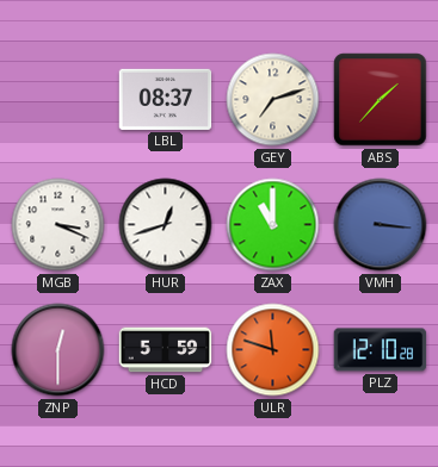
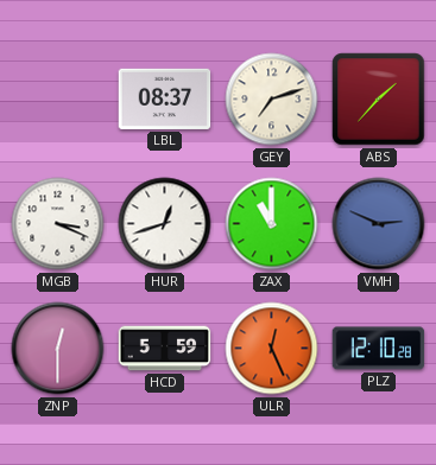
VMH: 3:16 -> 2:49 (379, 224)
ULR: 11:48 -> 12:26 (272, 349)
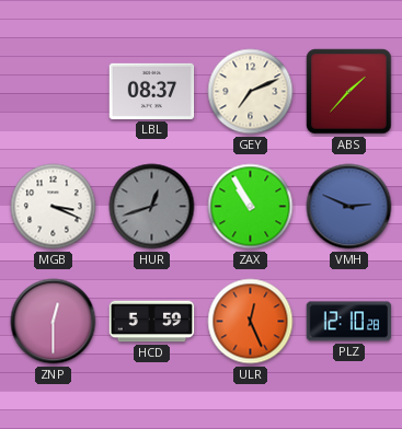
GEY: 7:12 -> 7:11 (251, 92)
HUR dial: white -> grey (152, 207)
ZAX: 11:00 -> 10:55 (251, 207)
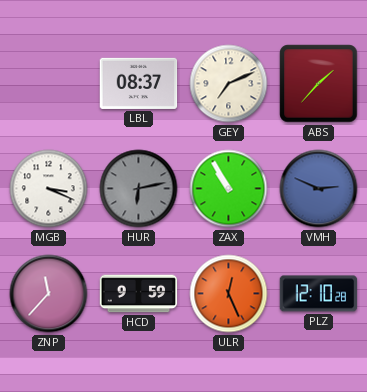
HUR: 12:42 -> 6:13 (139, 189)
ZNP: 12:30 -> 11:37 (49, 294)
HCD: 5:59 -> 9:59 (139, 294)
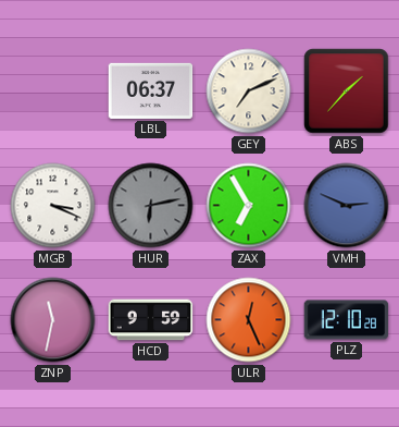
LBL: 08:37 -> 06:37 (151, 90)
ZAX: 10:55 -> 6:55 (249, 206)
ZNP: 11:37 -> 11:32 (53, 320)
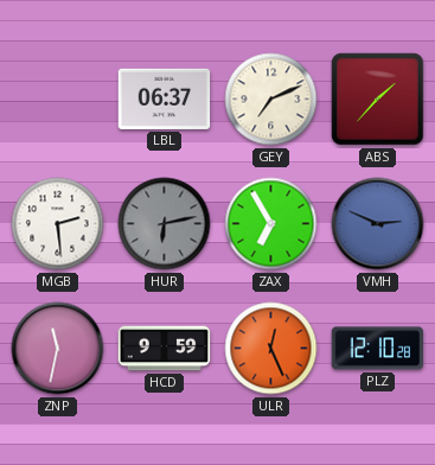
MGB: 3:19 -> 2:29 (58, 224)
